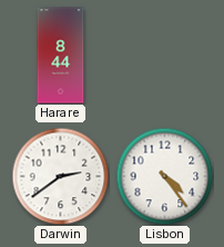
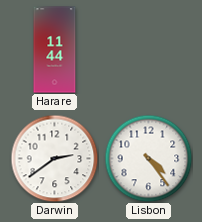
Harare: 8:44 -> 11:44 (55, 50)
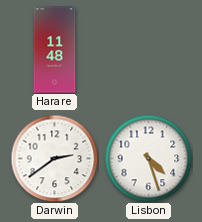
Harare: 11:44 -> 11:48 (55, 50)
Lisbon: 4:24 -> 4:27 (148, 158)
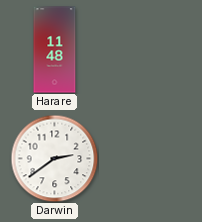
Lisbon: 4:27 -> none (148, 158)
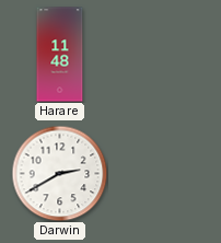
Darwin: 2:39 -> 2:40 (59, 173)
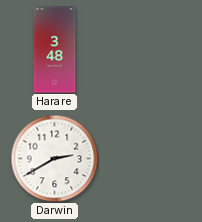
Harare: 11:48 -> 3:48 (55, 50)
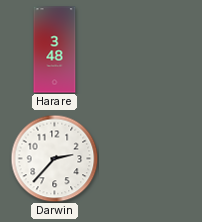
Darwin: 2:40 -> 2:37 (54, 158)
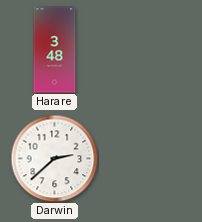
Darwin: 2:37 -> 2:38 (54, 158)
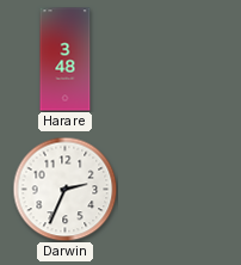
Darwin: 2:38 -> 2:34 (64, 189)
